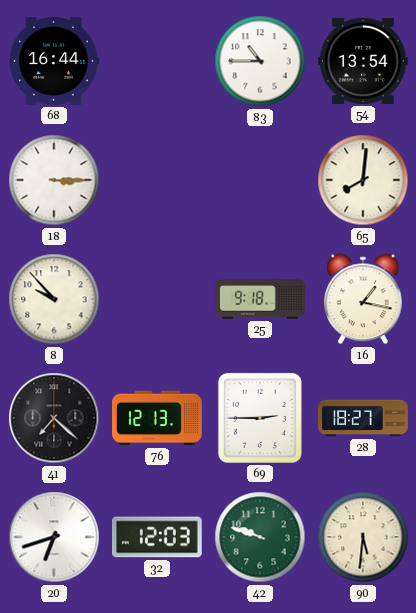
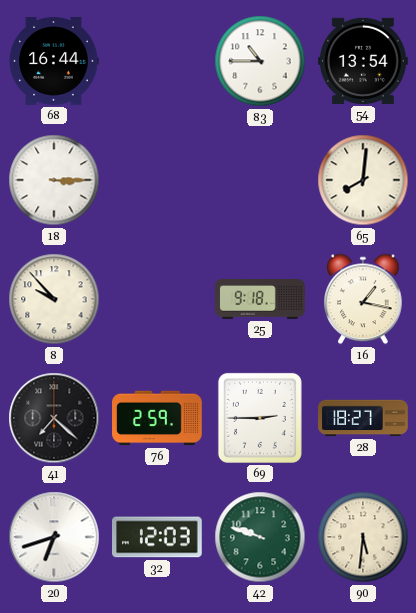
76: 12:13 -> 2:59 (157, 418)
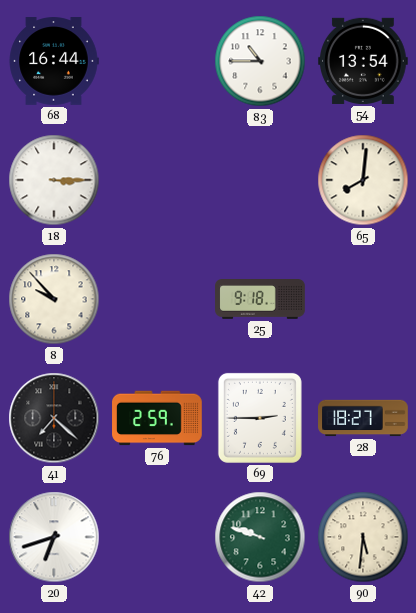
16: 1:17 -> none (363, 299)
32: 12:03 -> none (158, 537)
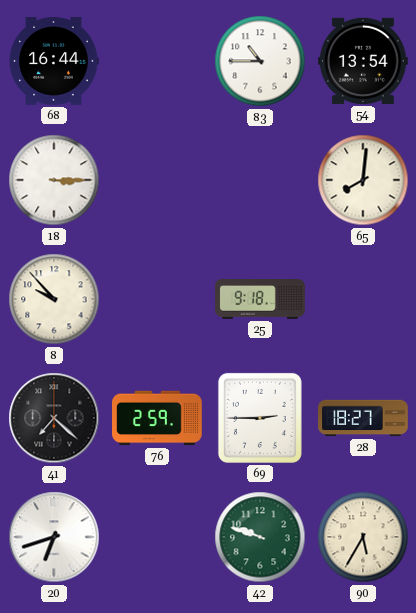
90: 5:31 -> 5:35 (363, 537)
